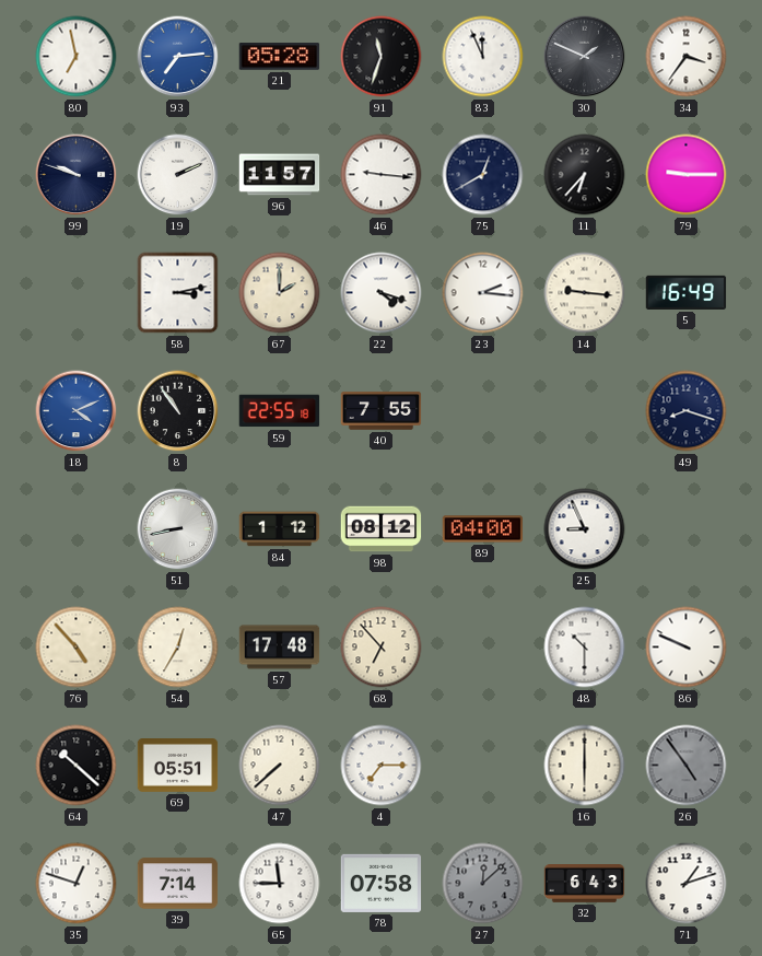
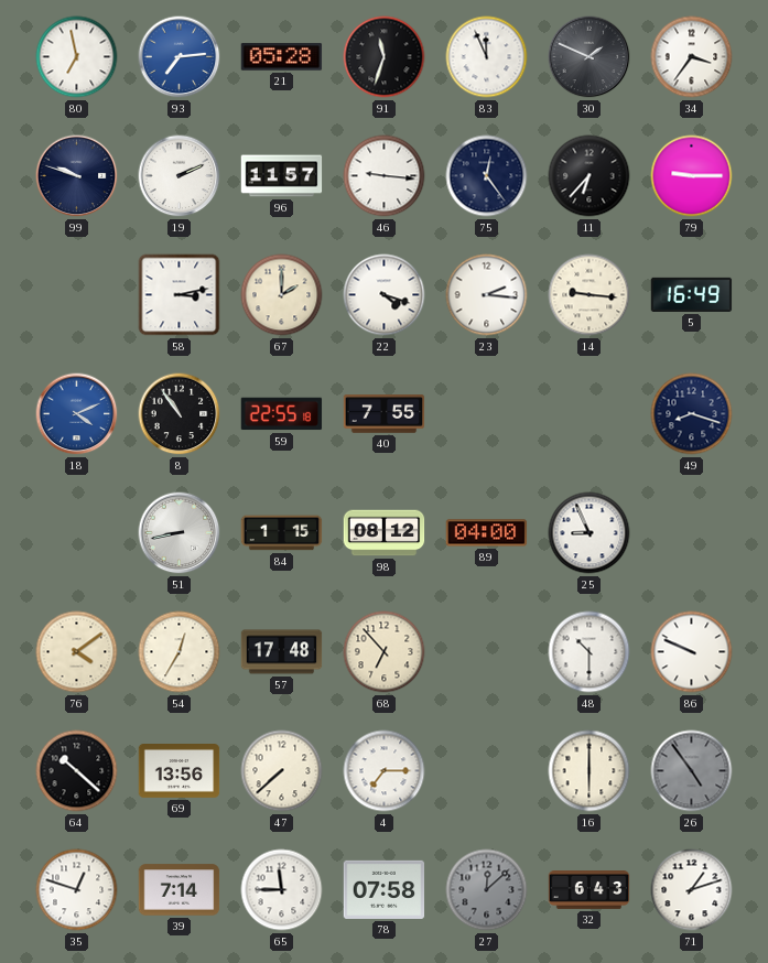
75: 12:40 -> 12:24 (487, 176)
84: 1:12 -> 1:15 (282, 533)
76: 4:53 -> 4:09 (77, 652)
69: 05:51 -> 13:56 (180, 771)
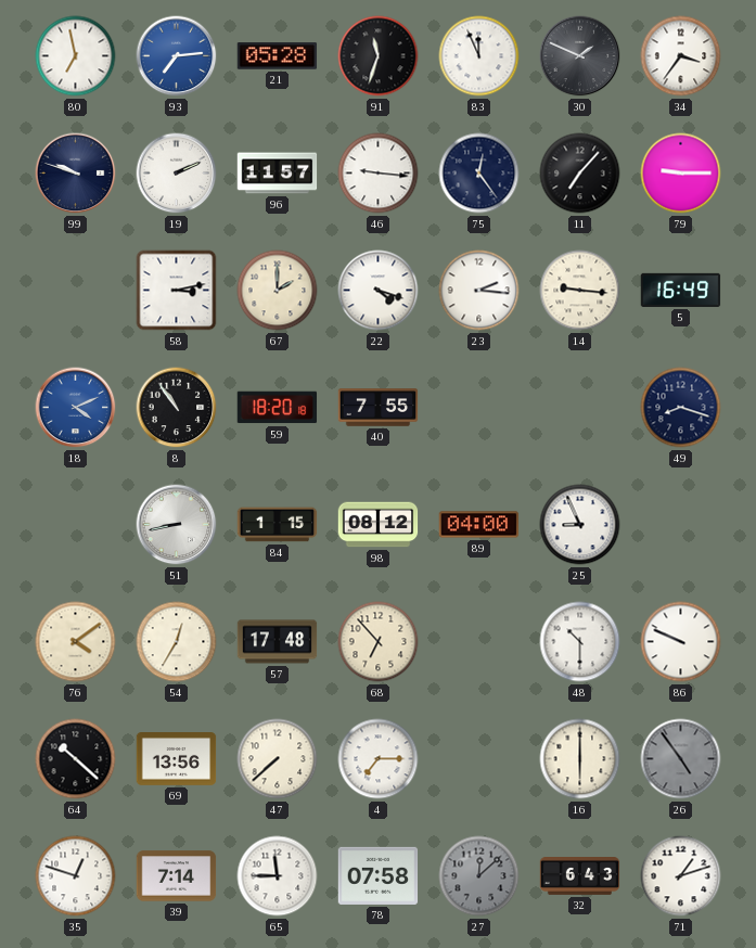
11: 6:37 -> 7:07 (580, 174)
59: 22:55 -> 18:20 (278, 408)
